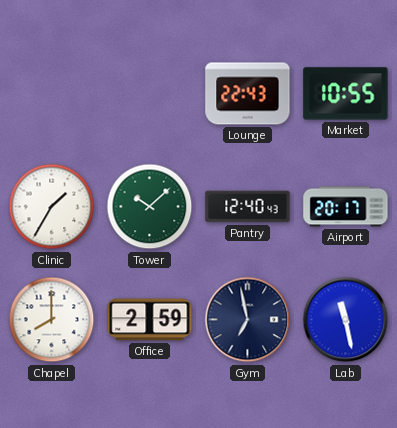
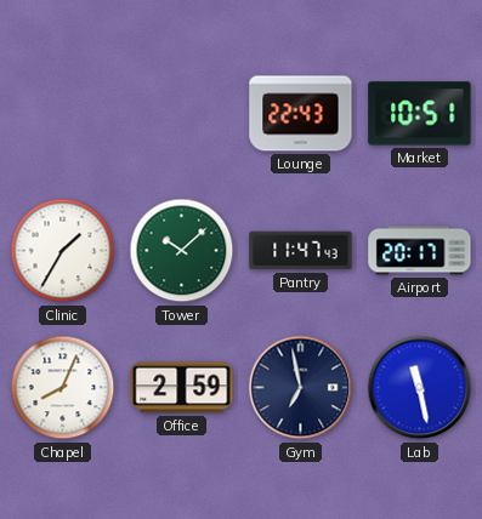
Market: 10:55 -> 10:51 (420, 114)
Pantry: 12:40 -> 11:47 (301, 251)
Chapel: 8:00 -> 8:04 (63, 388)
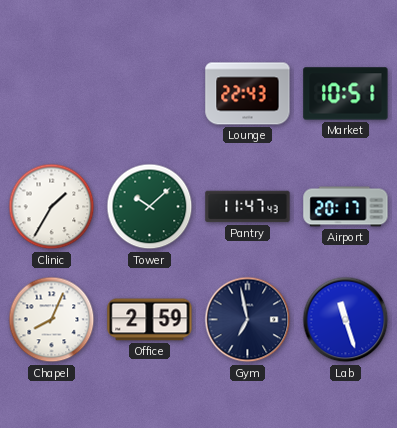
Lab: 11:28 -> 11:27 (346, 320)
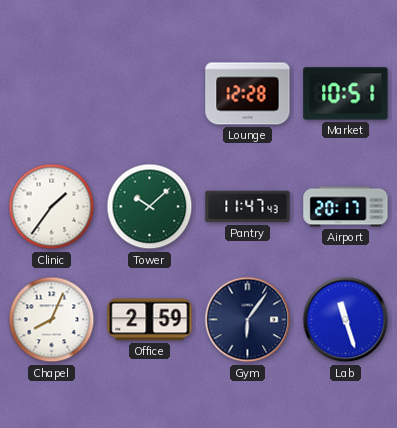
Lounge: 22:43 -> 12:28 (248, 94)
Clinic: 1:35 -> 1:36 (52, 207)
Gym: 6:58 -> 6:06 (248, 320)
